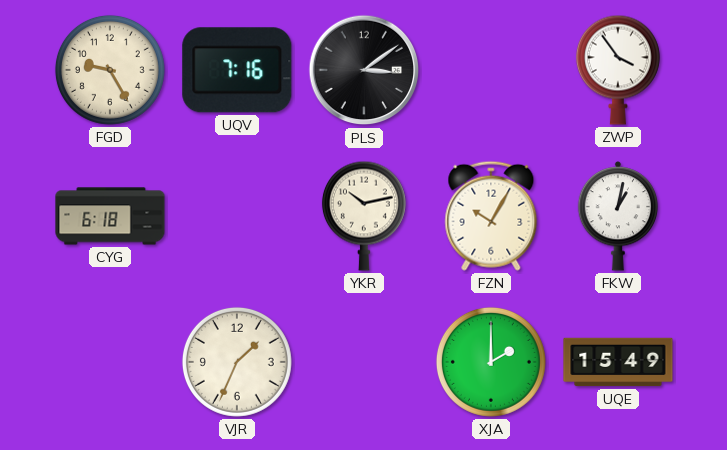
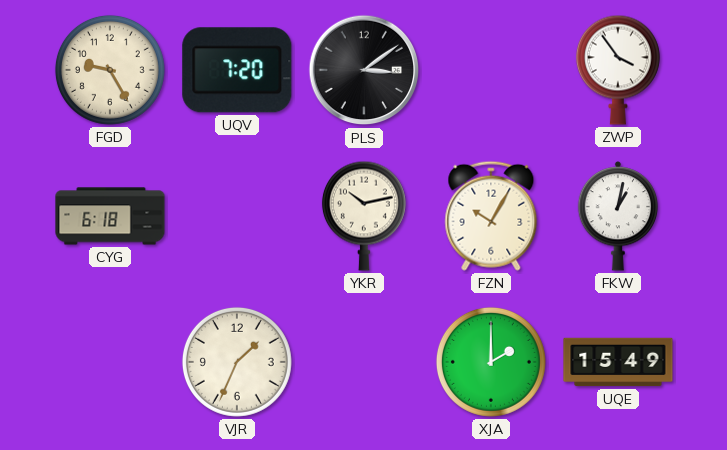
UQV: 7:16 -> 7:20 (237, 70)
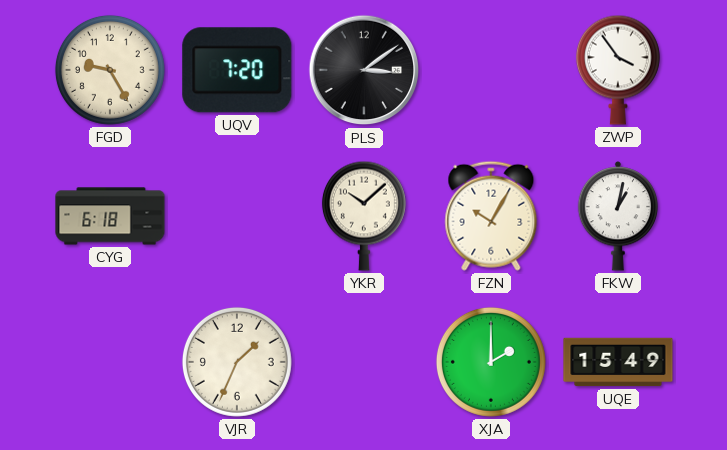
YKR: 10:13 -> 10:08 (364, 216)
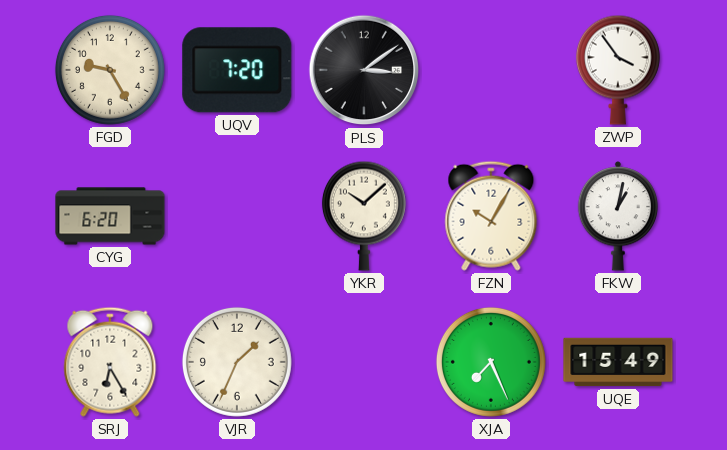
CYG: 6:18 -> 6:20 (110, 216)
SRJ: none -> 6:25 (110, 362)
XJA: 2:00 -> 7:26 (491, 362)
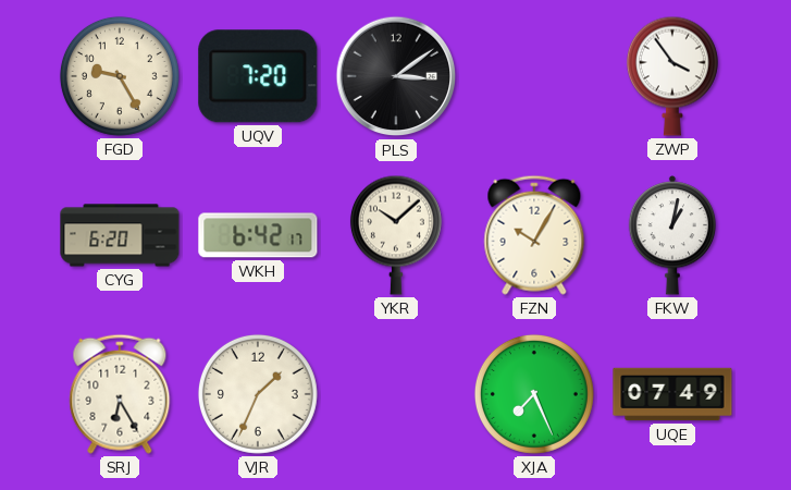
WKH: none -> 6:42 (258, 235)
UQE: 15:49 -> 07:49 (672, 394)
